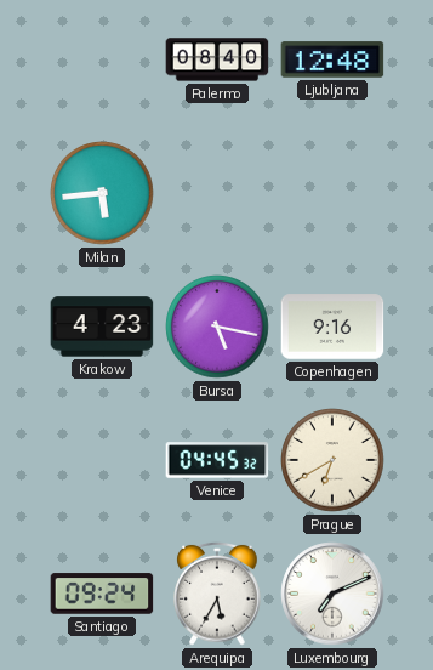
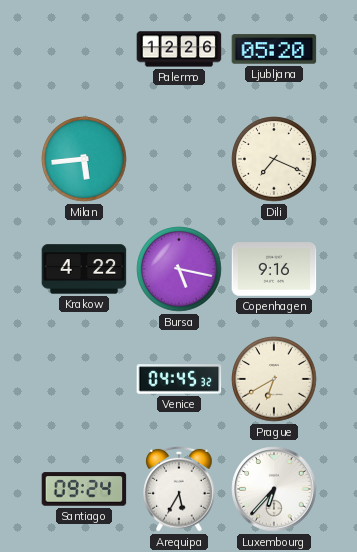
Palermo: 08:40 -> 12:26 (179, 49)
Ljubljana: 12:48 -> 05:20 (274, 49)
Dili: none -> 7:19 (274, 159)
Krakow: 4:23 -> 4:22 (84, 269)
Luxembourg: 7:11 -> 6:37 (274, 489)
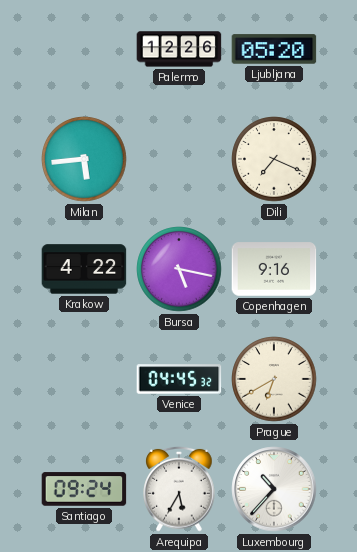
Luxembourg: 6:37 -> 10:37 (274, 489)
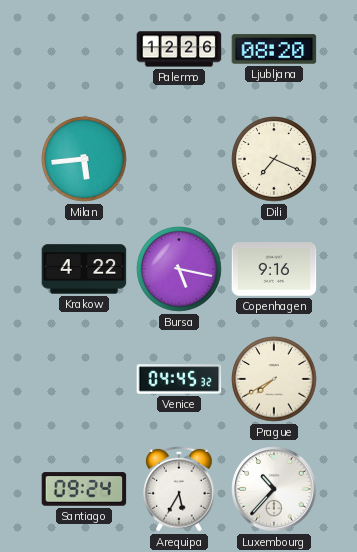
Ljubljana: 05:20 -> 08:20 (274, 49)
Prague: 6:40 -> 7:40 (274, 379)
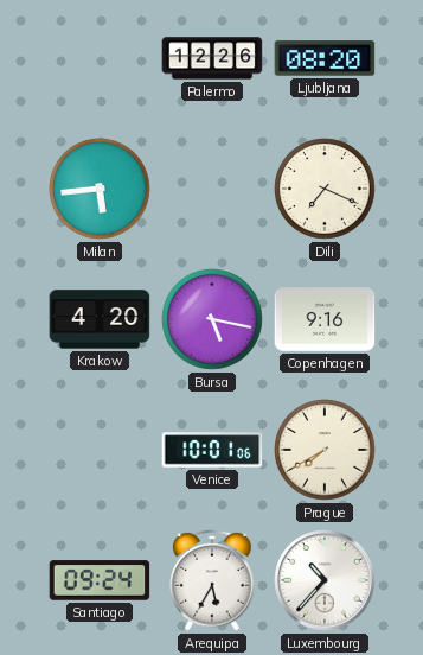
Krakow: 4:22 -> 4:20 (100, 319)
Venice: 04:45 -> 10:01 (212, 450)
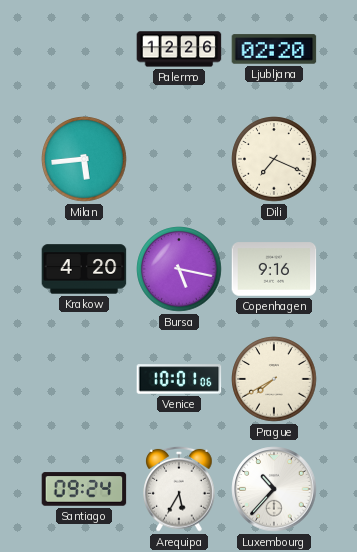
Ljubljana: 08:20 -> 02:20 (274, 49)
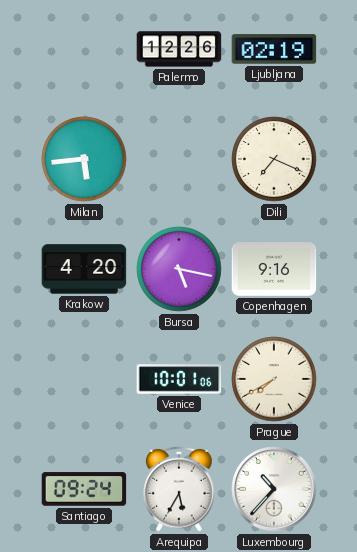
Ljubljana: 02:20 -> 02:19 (274, 49)
